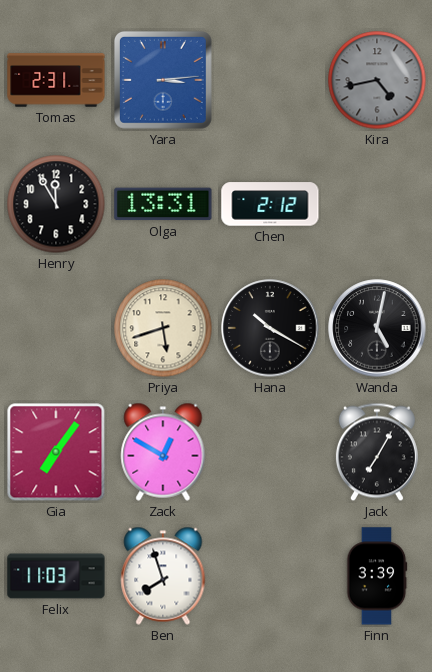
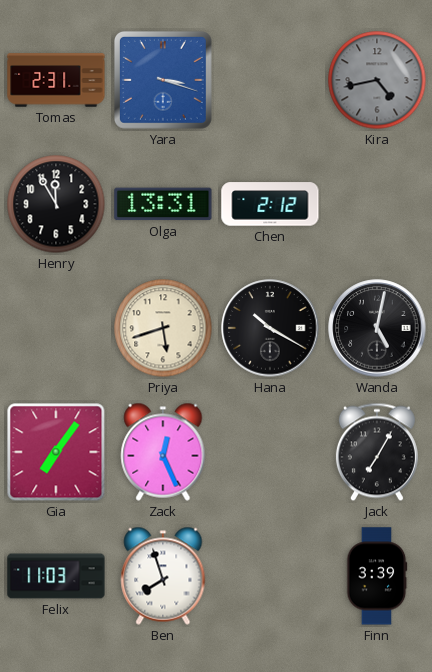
Yara: 3:14 -> 3:18 (163, 80)
Zack: 12:50 -> 12:26 (163, 452)
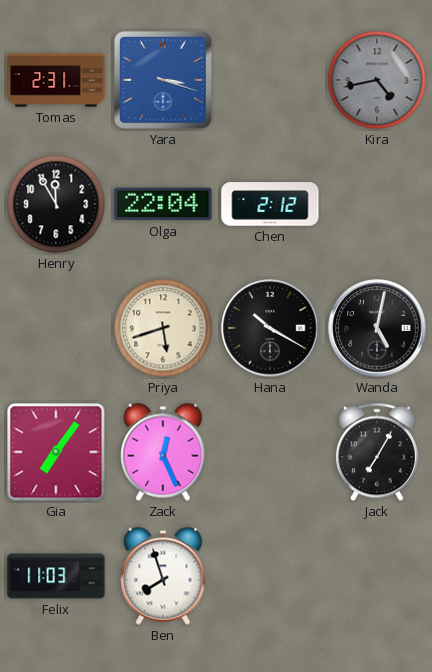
Olga: 13:31 -> 22:04 (163, 204)
Finn: 3:39 -> none (377, 576)
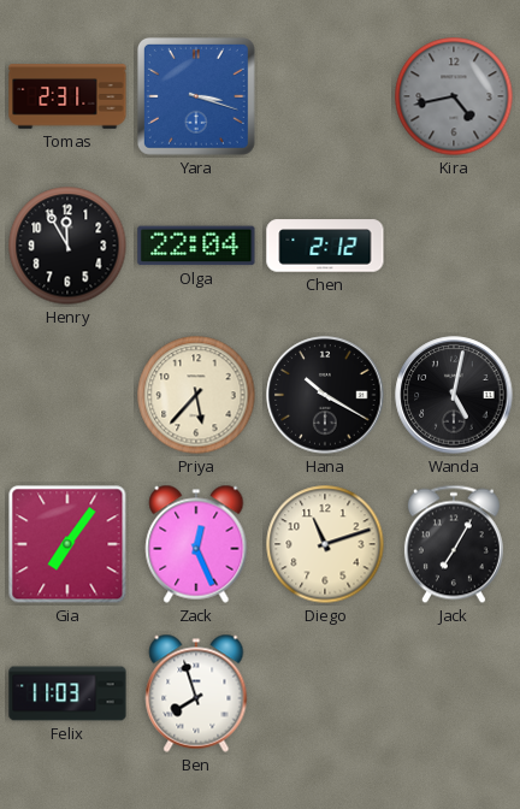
Priya: 5:42 -> 5:37 (196, 395)
Diego: none -> 11:12 (325, 544)
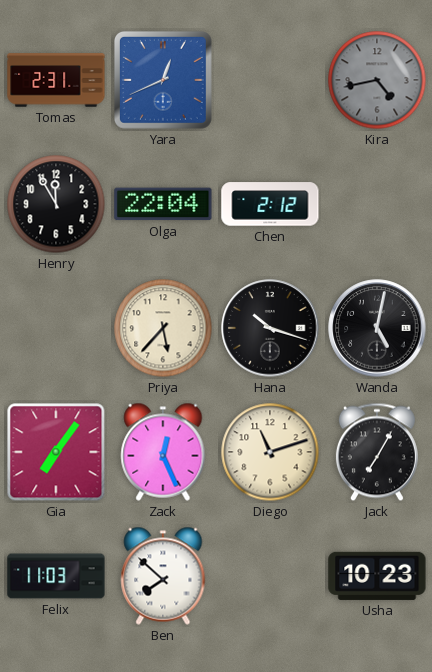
Yara: 3:18 -> 12:41 (163, 80)
Hana: 10:20 -> 10:18 (270, 328)
Ben: 7:57 -> 7:52 (163, 576)
Usha: none -> 10:23 (377, 576)
